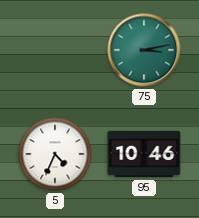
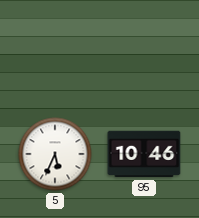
75: 3:13 -> none (144, 50)
5: 4:34 -> 5:34 (55, 154)
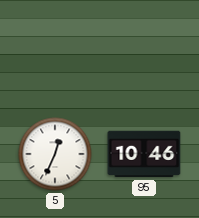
5: 5:34 -> 12:34 (55, 154)
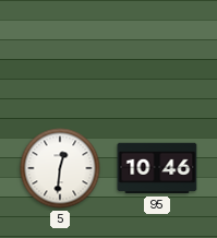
5: 12:34 -> 12:31 (60, 168)
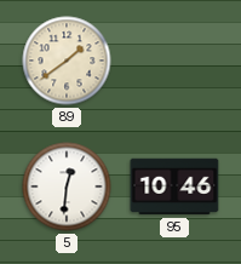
89: none -> 1:39 (67, 61)
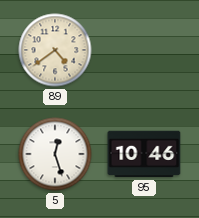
89: 1:39 -> 4:39 (55, 50)
5: 12:31 -> 12:27 (55, 154)
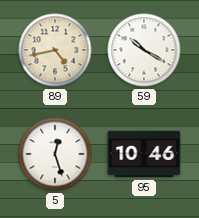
89: 4:39 -> 4:43 (55, 50)
59: none -> 10:20 (144, 50)
